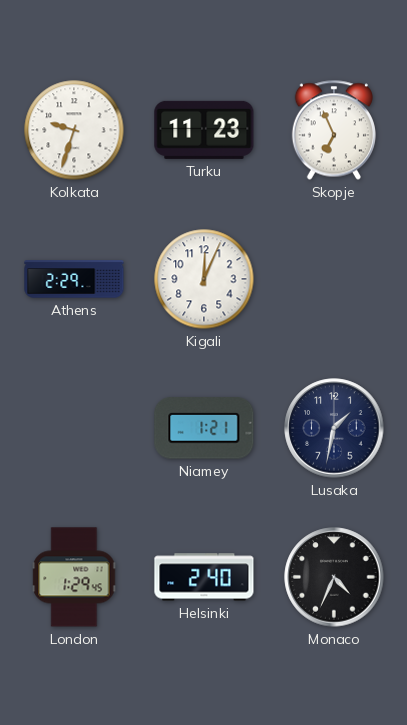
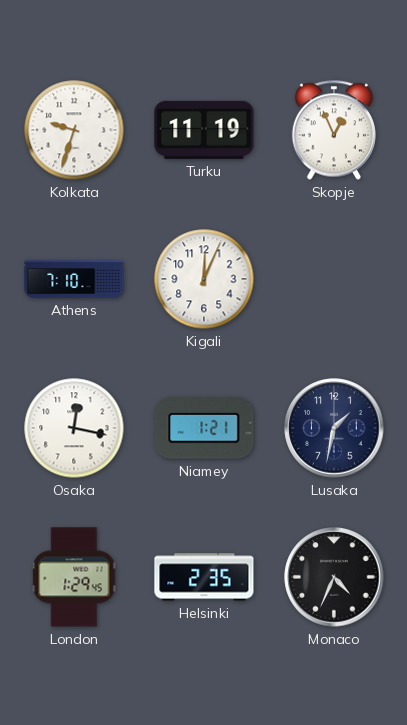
Turku: 11:23 -> 11:19 (204, 130)
Skopje: 6:56 -> 12:56 (334, 130)
Athens: 2:29 -> 7:10 (74, 279)
Osaka: none -> 12:17 (74, 428)
Helsinki: 2:40 -> 2:35 (204, 577)
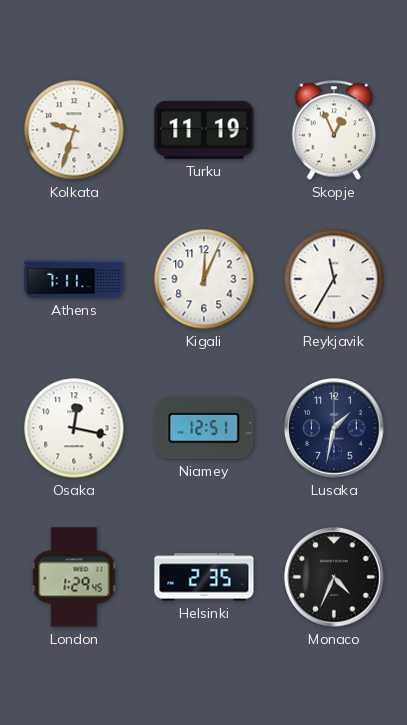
Athens: 7:10 -> 7:11 (74, 279)
Reykjavik: none -> 11:35 (334, 279)
Niamey: 1:21 -> 12:51 (204, 428)
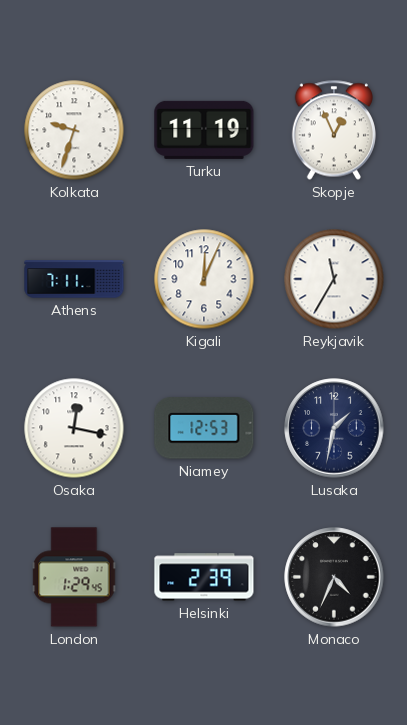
Niamey: 12:51 -> 12:53 (204, 428)
Helsinki: 2:35 -> 2:39 (204, 577)
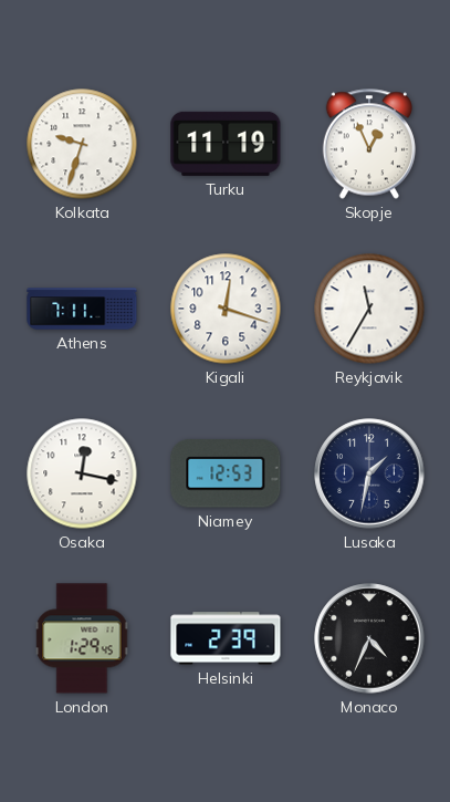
Kigali: 12:04 -> 12:18 (226, 309)
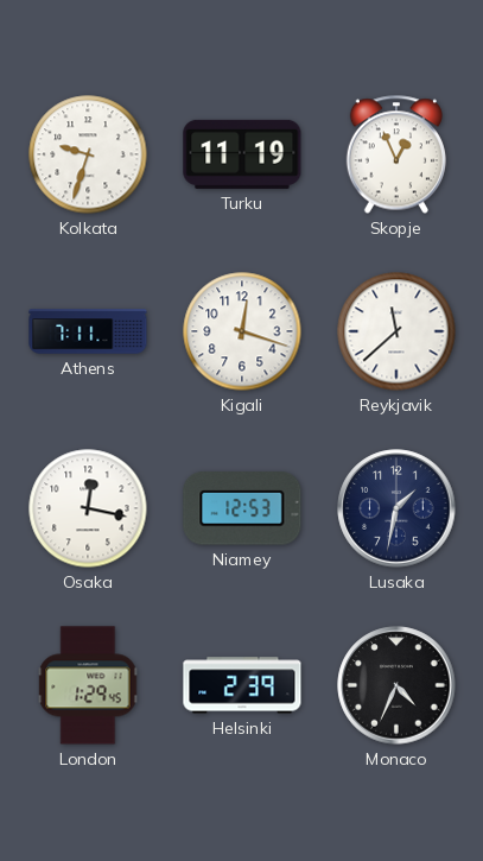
Reykjavik: 11:35 -> 11:38 (396, 331)
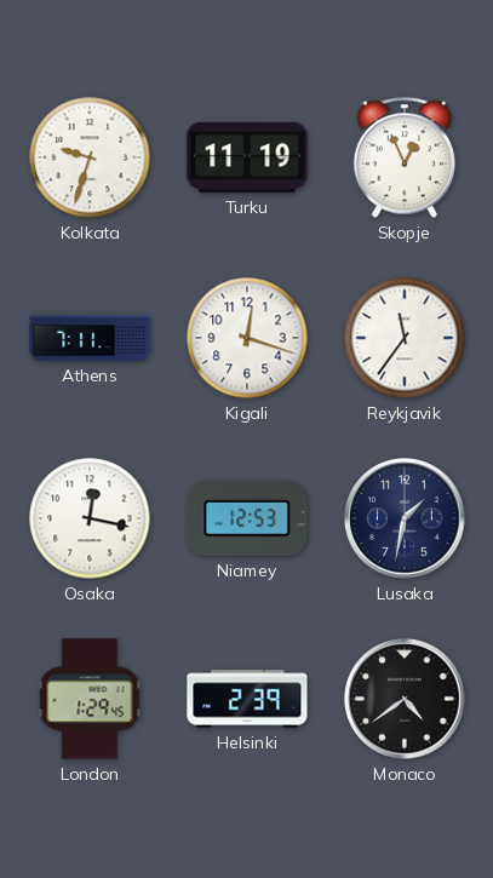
Reykjavik: 11:38 -> 11:36 (405, 338)
Monaco: 4:34 -> 4:39 (405, 699)
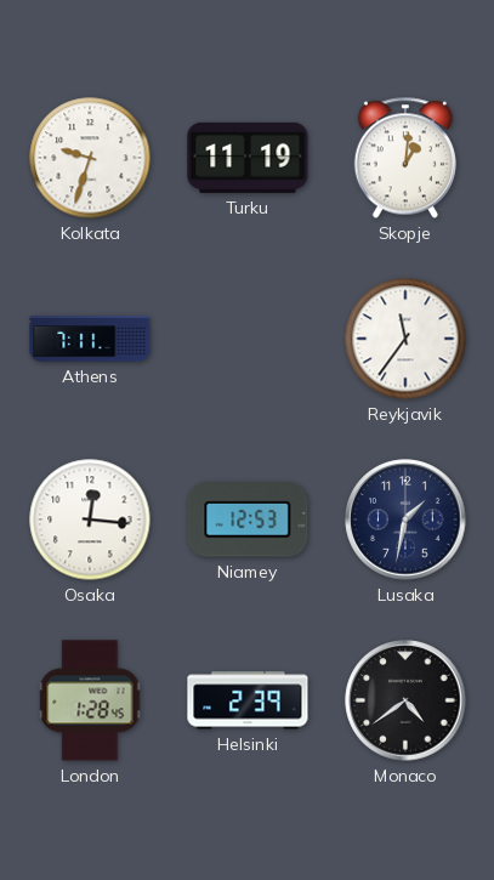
Skopje: 12:56 -> 1:01 (405, 158)
Kigali: 12:18 -> none (247, 338)
Osaka: 12:17 -> 12:16 (90, 520)
London: 1:29 -> 1:28 (90, 700)
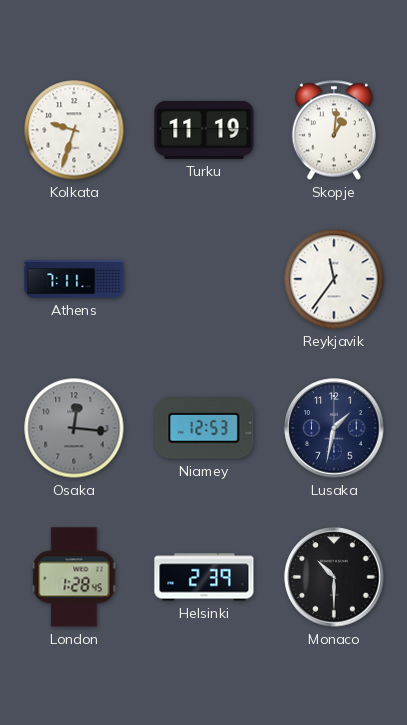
Osaka dial: white -> grey (74, 428)
Monaco: 4:39 -> 10:30 (334, 577)
